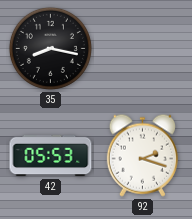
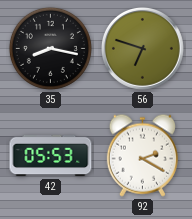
56: none -> 6:48 (143, 49)
92: 2:18 -> 2:20 (142, 155)
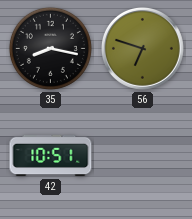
42: 05:53 -> 10:51 (51, 156)
92: 2:20 -> none (142, 155)
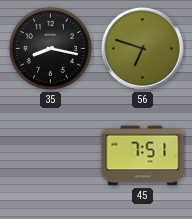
42: 10:51 -> none (51, 156)
45: none -> 7:51 (143, 156)
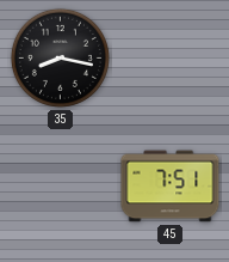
56: 6:48 -> none (143, 49)
